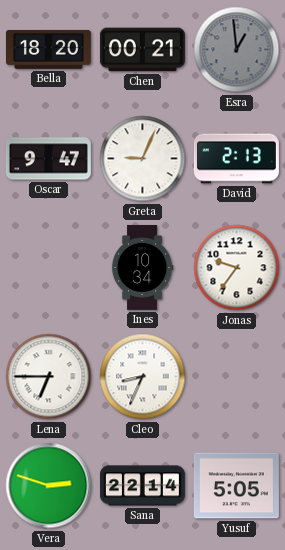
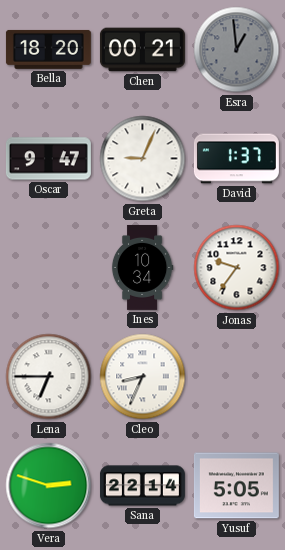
David: 2:13 -> 1:37 (236, 159)
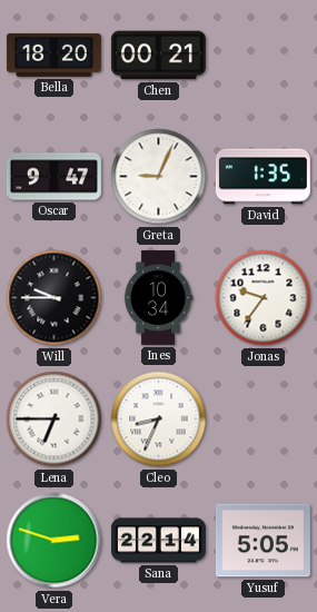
Esra: 12:59 -> none (237, 50)
David: 1:37 -> 1:35 (262, 177)
Will: none -> 9:45 (55, 298)
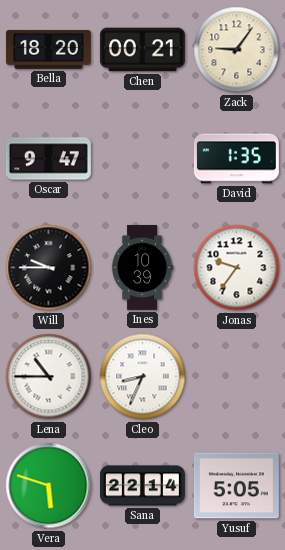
Zack: none -> 9:06 (237, 50)
Greta: 9:04 -> none (159, 177)
Ines: 10:34 -> 10:39 (142, 267)
Lena: 6:45 -> 10:45 (49, 377)
Vera: 2:48 -> 5:48 (49, 486)
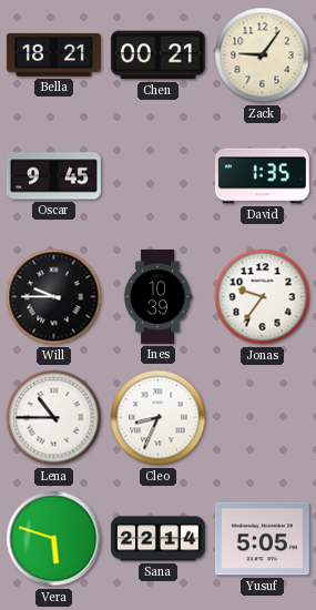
Bella: 18:20 -> 18:21 (53, 54)
Oscar: 9:47 -> 9:45 (53, 176)
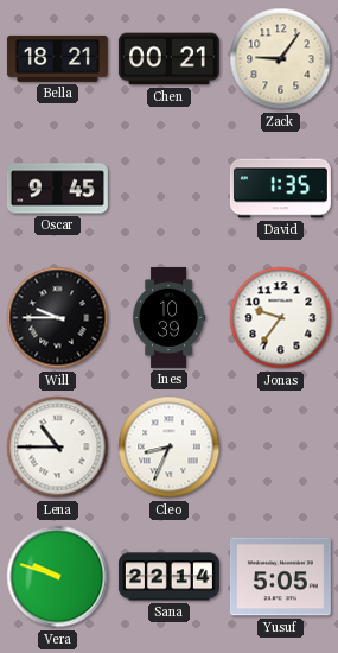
Vera: 5:48 -> 9:48 (58, 577)
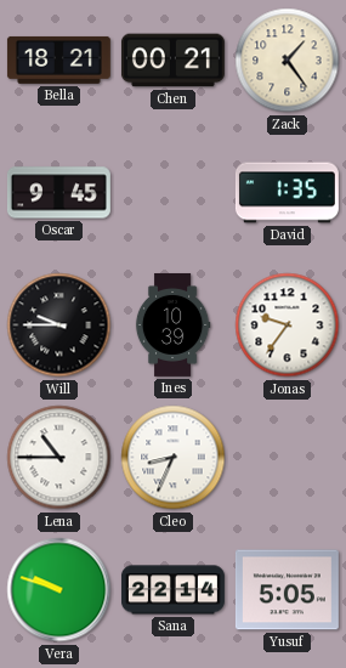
Zack: 9:06 -> 1:24 (288, 61)
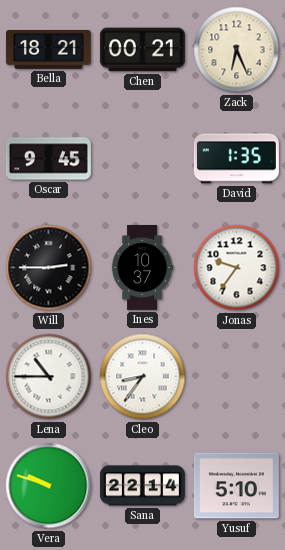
Zack: 1:24 -> 6:26 (237, 50)
Will: 9:45 -> 2:45 (49, 268)
Ines: 10:39 -> 10:37 (142, 267)
Cleo: 8:34 -> 8:36 (143, 377)
Yusuf: 5:05 -> 5:10 (236, 486)
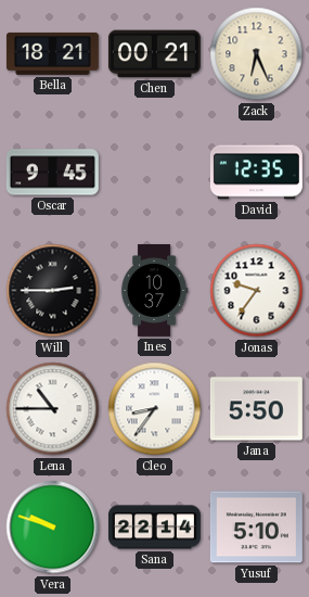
David: 1:35 -> 12:35 (256, 173)
Jana: none -> 5:50 (256, 409)
